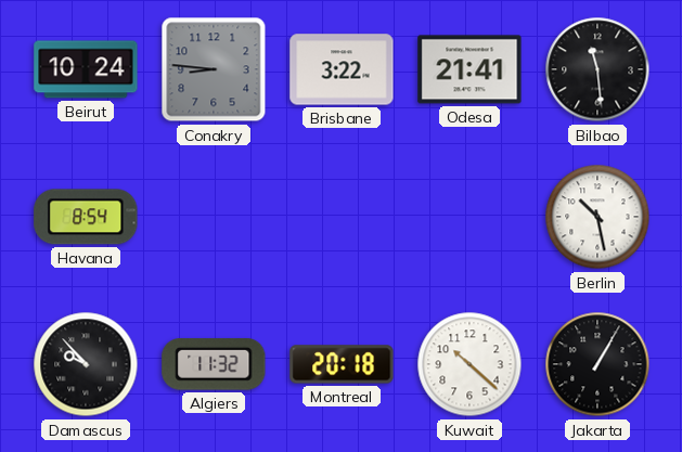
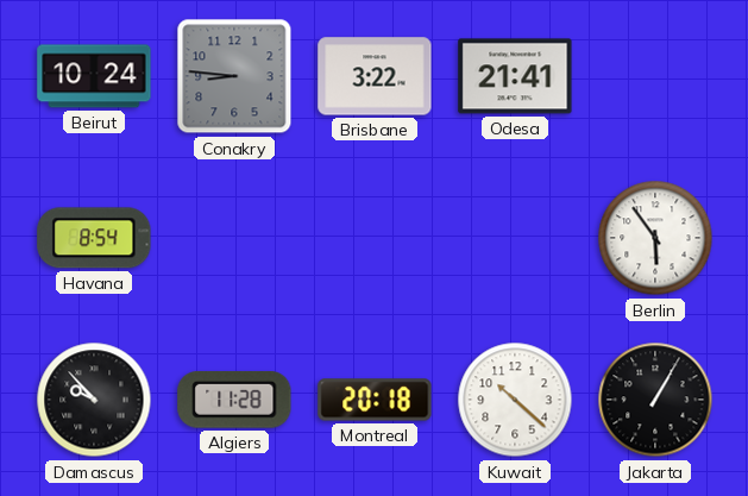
Bilbao: 11:29 -> none (597, 69)
Berlin: 10:28 -> 5:54 (655, 238)
Algiers: 11:32 -> 11:28 (234, 400)
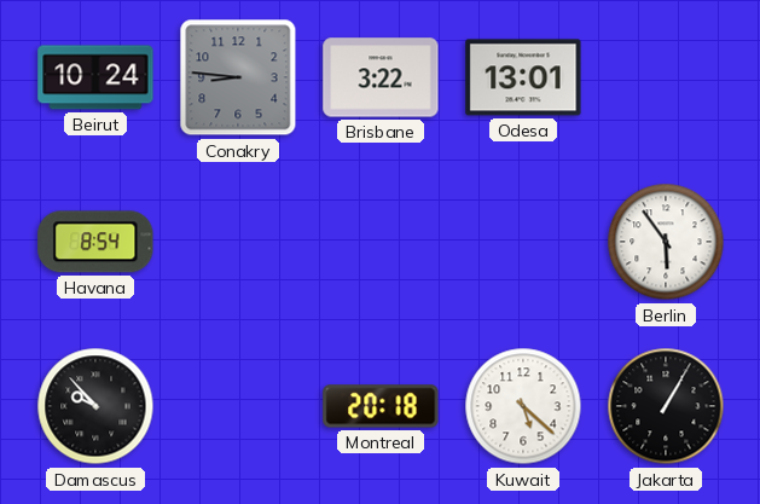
Odesa: 21:41 -> 13:01 (523, 77)
Algiers: 11:28 -> none (234, 400)
Kuwait: 10:22 -> 5:22 (523, 406)
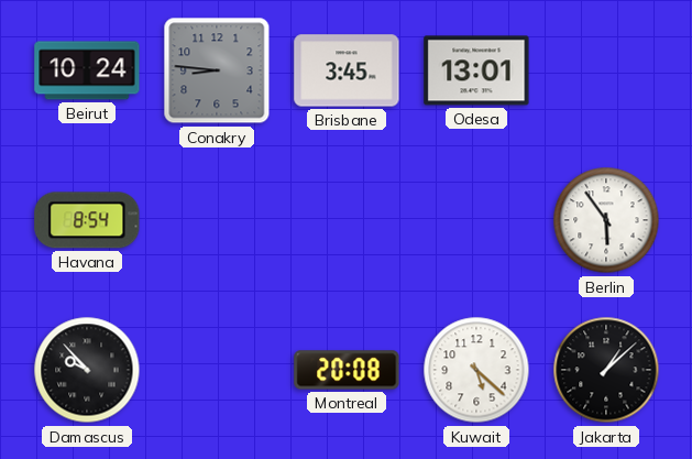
Brisbane: 3:22 -> 3:45 (347, 70)
Montreal: 20:18 -> 20:08 (347, 370)
Jakarta: 1:05 -> 1:08 (606, 370)
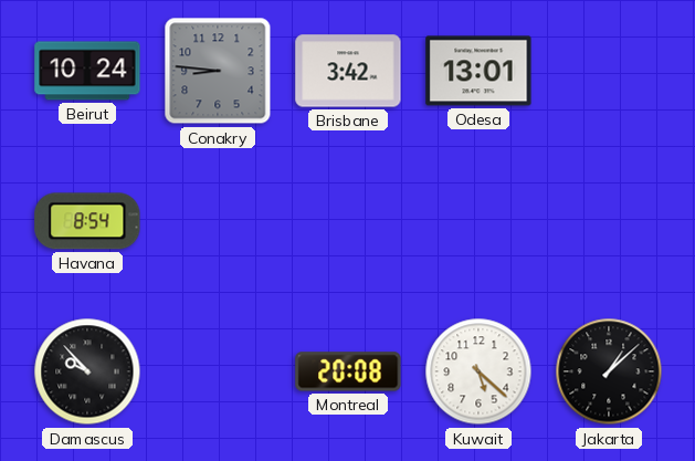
Brisbane: 3:45 -> 3:42 (348, 71)
Berlin: 5:54 -> none (606, 220)
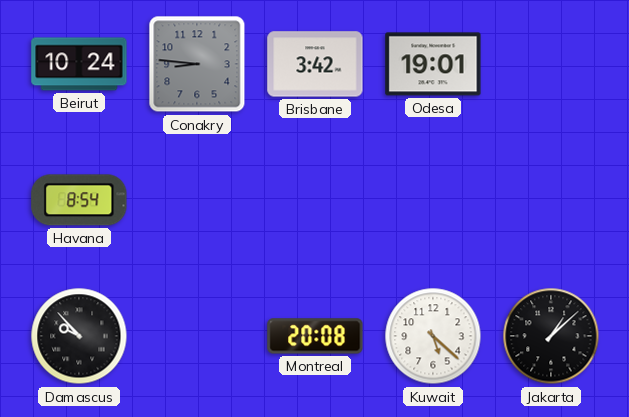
Odesa: 13:01 -> 19:01 (433, 64)
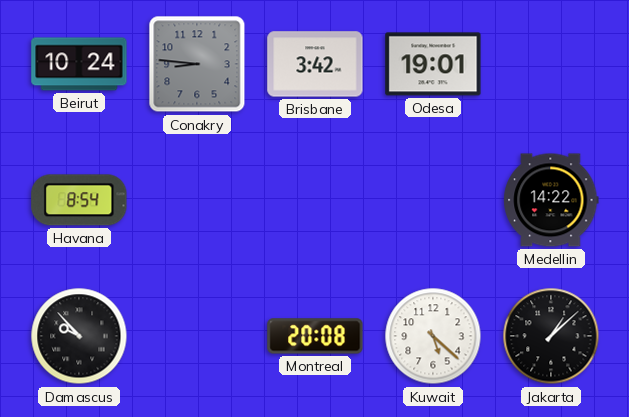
Medellin: none -> 14:22 (551, 200)
